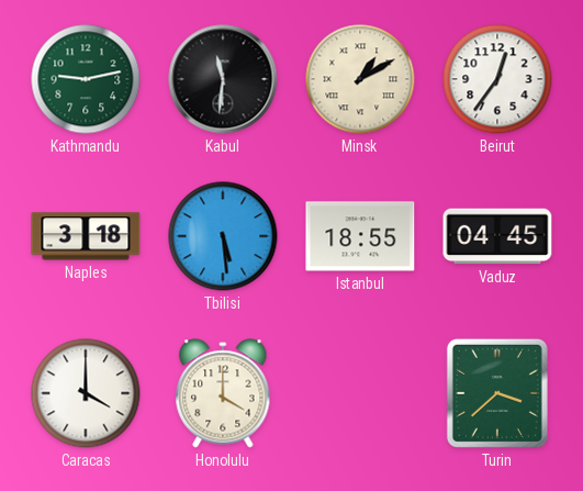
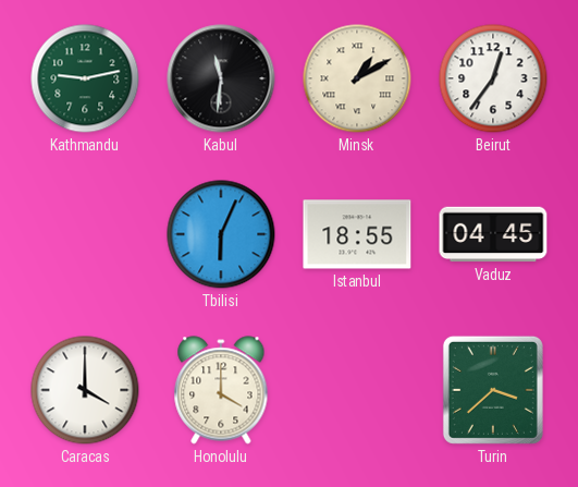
Naples: 3:18 -> none (86, 236)
Tbilisi: 5:29 -> 6:04 (221, 234)
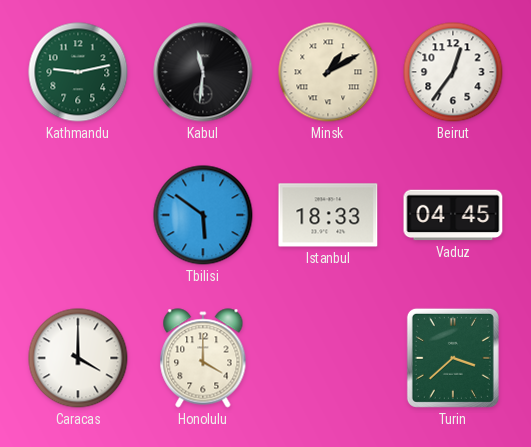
Tbilisi: 6:04 -> 5:51 (203, 215)
Istanbul: 18:55 -> 18:33 (328, 215)
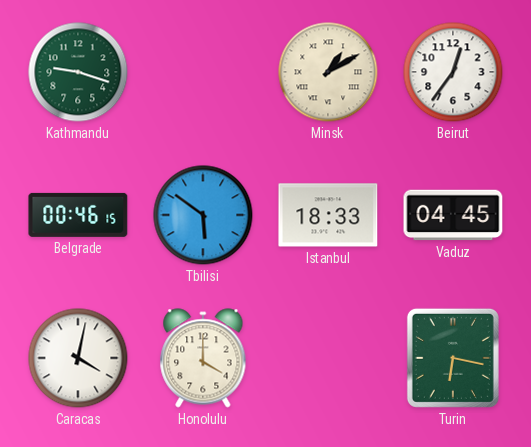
Kathmandu: 9:13 -> 9:18 (78, 72)
Kabul: 11:31 -> none (203, 72)
Belgrade: none -> 00:46 (78, 215)
Caracas: 4:00 -> 4:02 (78, 358)
Turin: 3:38 -> 6:17 (453, 358)
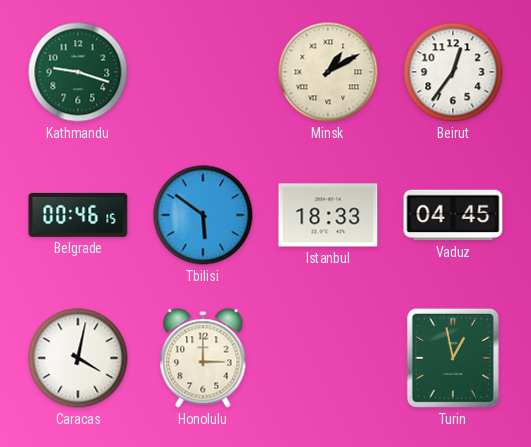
Honolulu: 4:00 -> 3:00 (203, 358)
Turin: 6:17 -> 12:58 (453, 358)
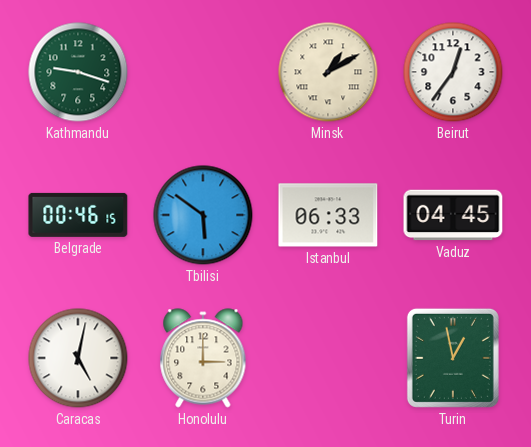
Istanbul: 18:33 -> 06:33 (328, 215)
Caracas: 4:02 -> 5:02 (78, 358)
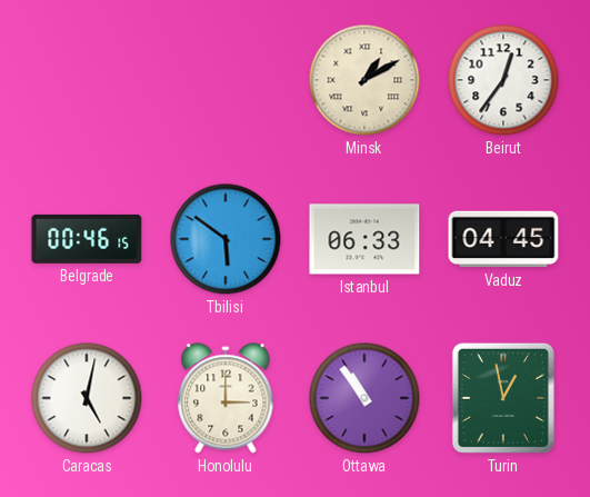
Kathmandu: 9:18 -> none (78, 72)
Ottawa: none -> 10:54 (364, 398)
